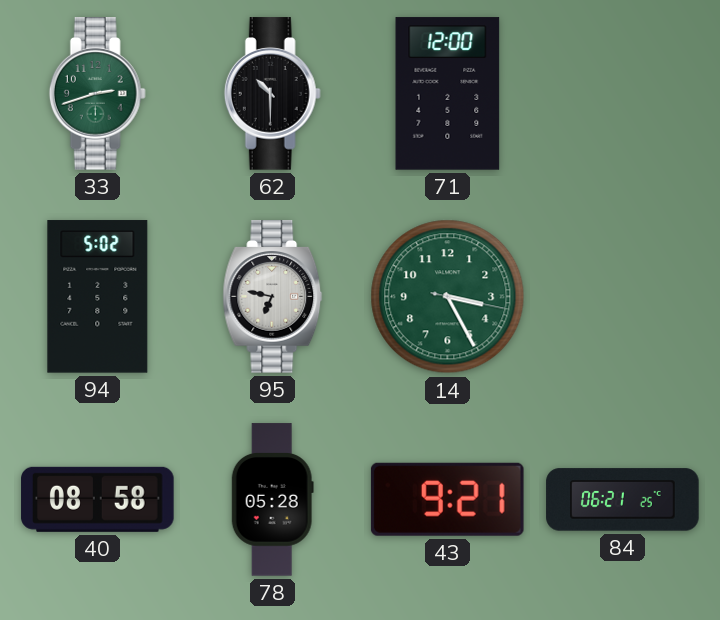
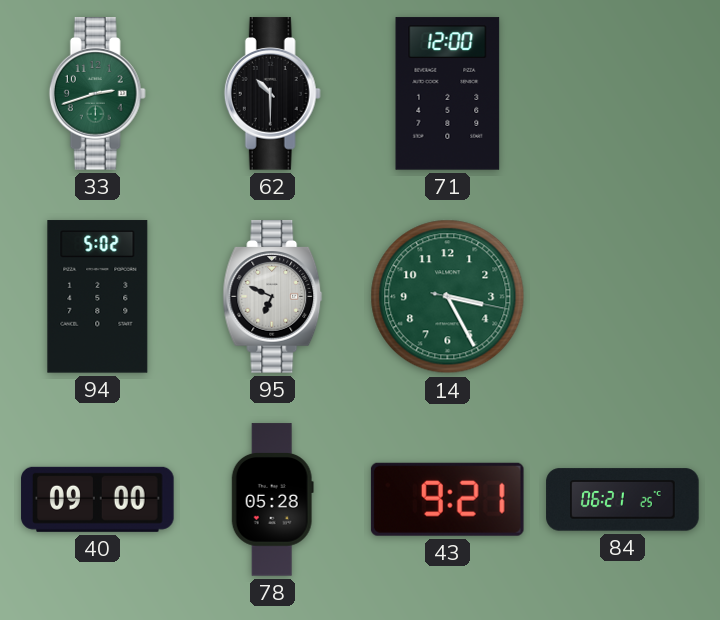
95: 6:47 -> 6:49 (273, 297)
40: 08:58 -> 09:00 (98, 499)
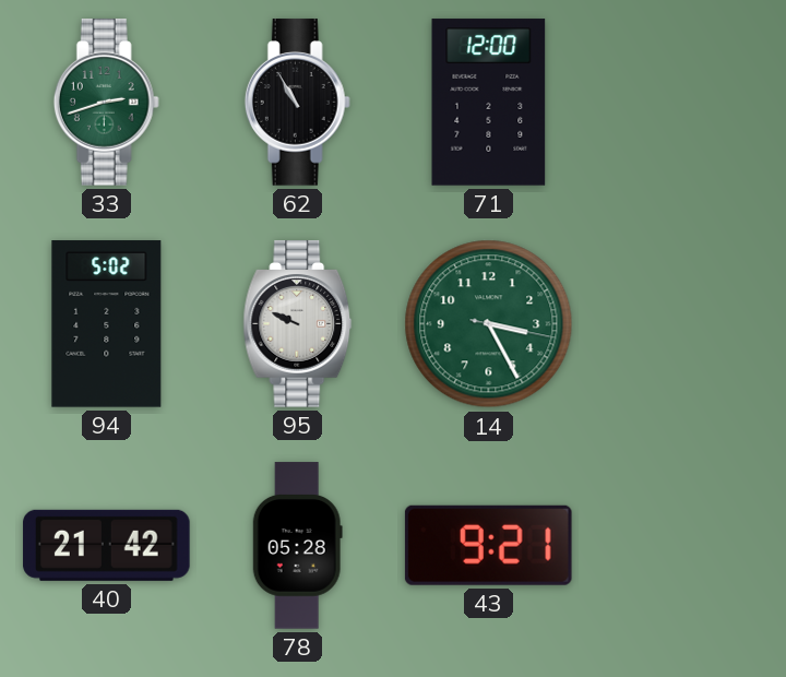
62: 10:30 -> 10:55 (297, 103)
95: 6:49 -> 9:49 (298, 324)
40: 09:00 -> 21:42 (107, 545)
84: 06:21 -> none (623, 500)
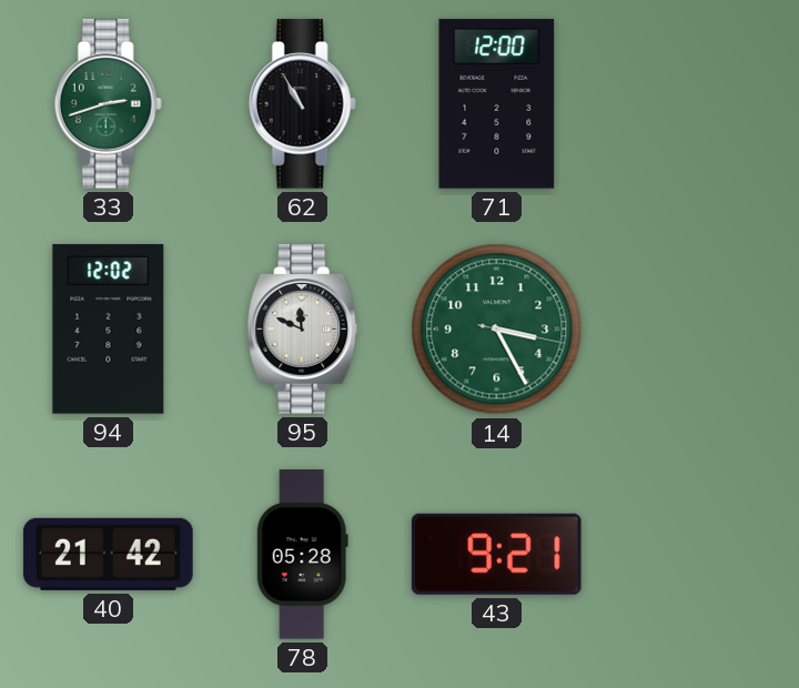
94: 5:02 -> 12:02 (109, 330)
95: 9:49 -> 11:49 (303, 330)
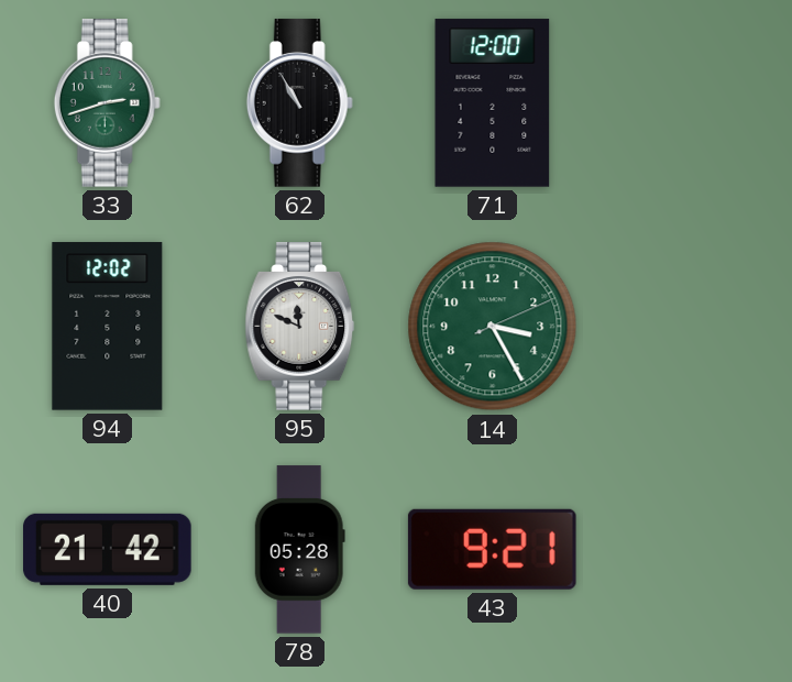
14: 3:25:17 -> 3:25:11 (493, 327)
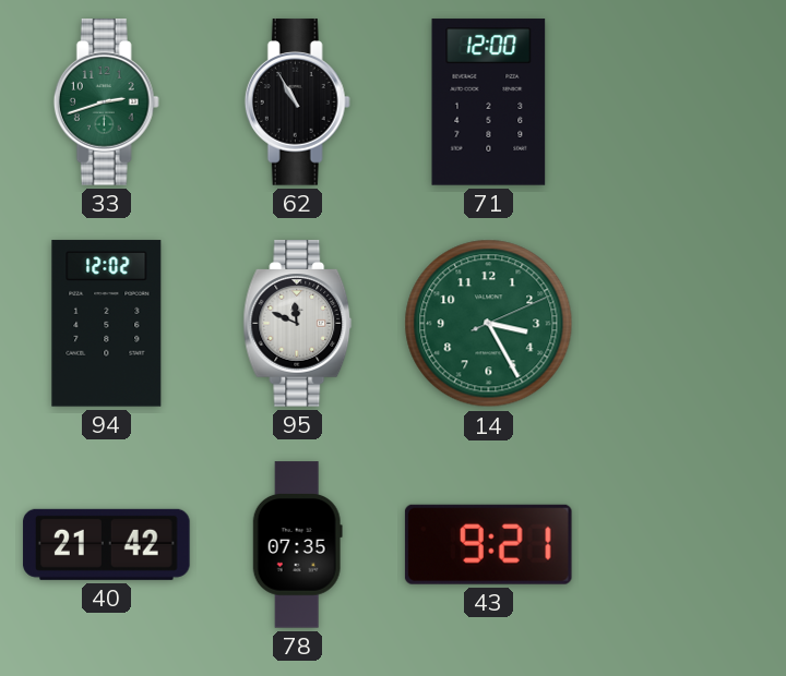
78: 05:28 -> 07:35 (297, 545)
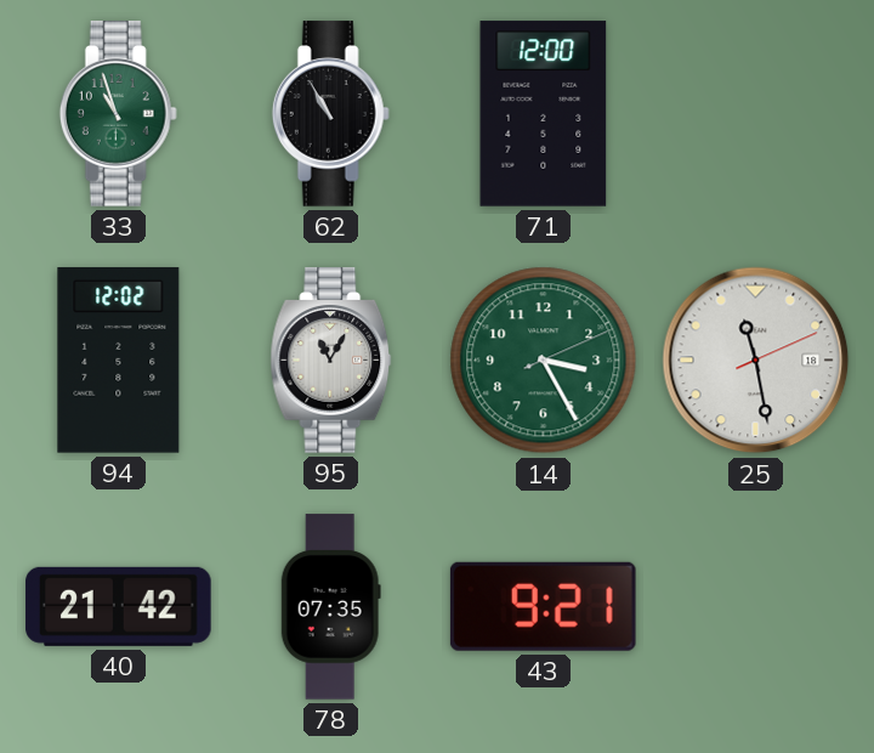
33: 2:42 -> 10:57 (118, 114)
95: 11:49 -> 11:05 (331, 361)
25: none -> 11:28 (756, 361)
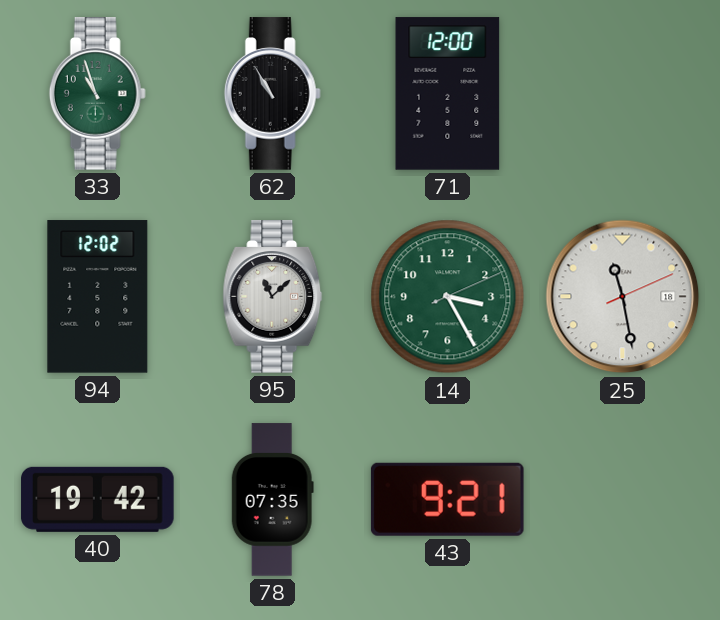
95: 11:05 -> 11:08 (273, 297)
40: 21:42 -> 19:42 (98, 499)
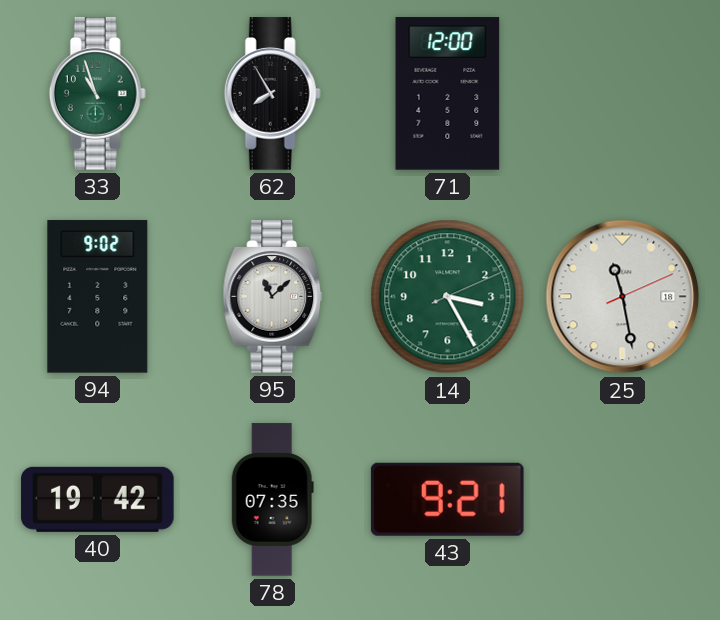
62: 10:55 -> 7:55 (272, 94)
94: 12:02 -> 9:02 (98, 297)
